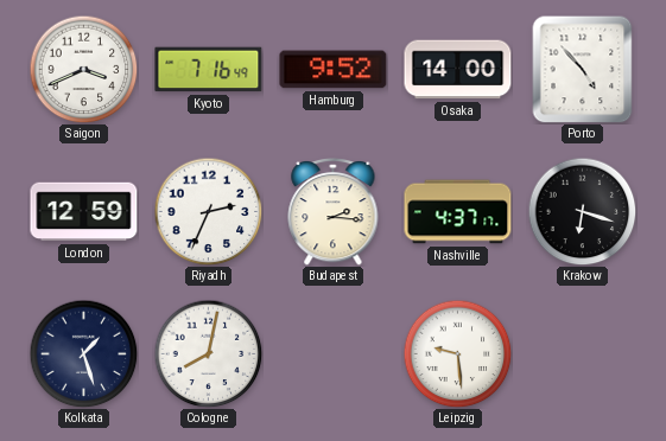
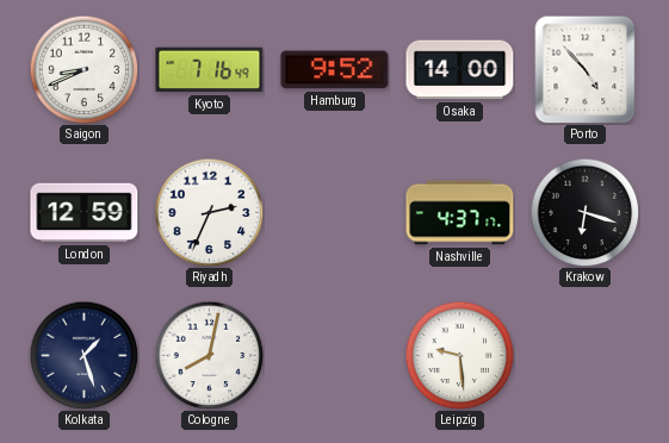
Saigon: 3:41 -> 8:41 (83, 69)
Budapest: 2:16 -> none (334, 212)
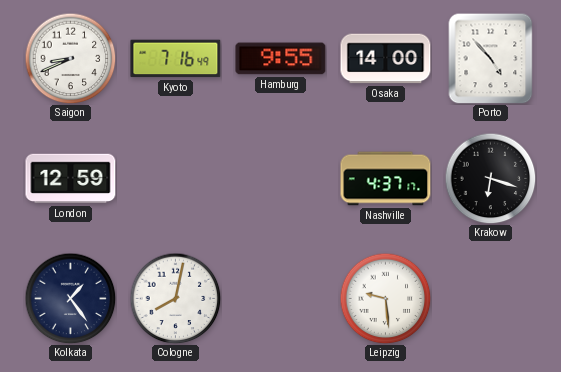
Hamburg: 9:52 -> 9:55 (281, 59)
Riyadh: 2:34 -> none (209, 212)
Kolkata: 1:27 -> 1:24 (70, 298)
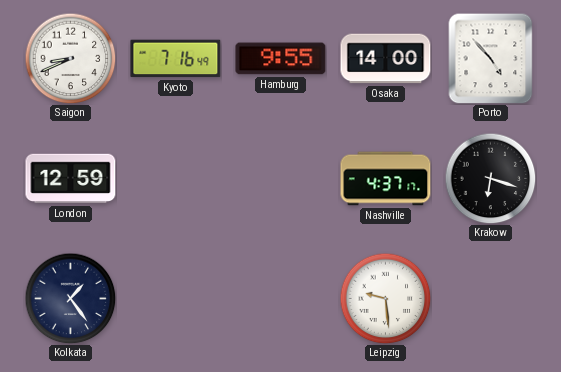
Cologne: 8:02 -> none (175, 298)
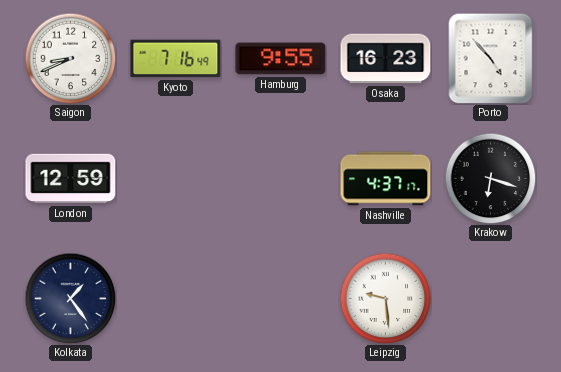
Osaka: 14:00 -> 16:23 (386, 59)
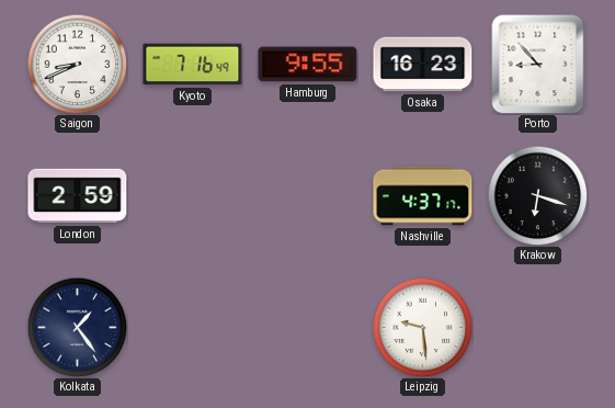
Porto: 4:53 -> 8:53 (538, 64)
London: 12:59 -> 2:59 (78, 196)
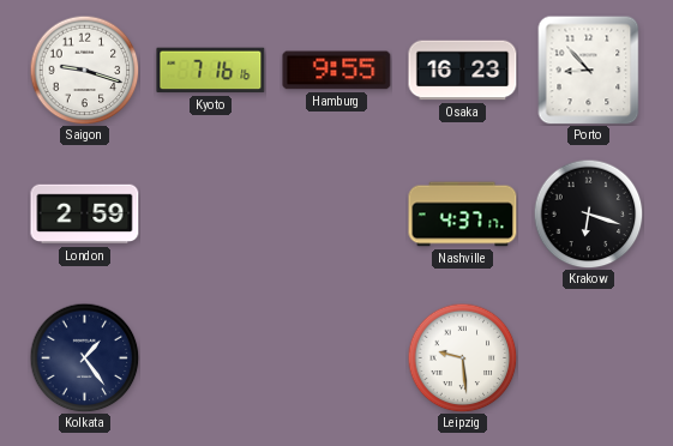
Saigon: 8:41 -> 9:18 (84, 70)
Kyoto: 7:16:49 -> 7:16:16 (211, 71)
